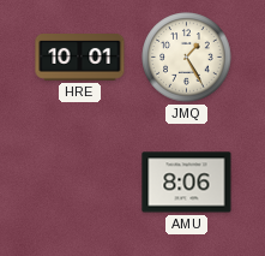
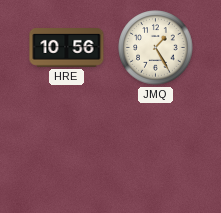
HRE: 10:01 -> 10:56 (67, 48)
AMU: 8:06 -> none (187, 183)
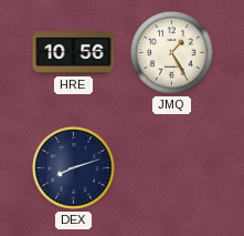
DEX: none -> 8:12 (74, 168)
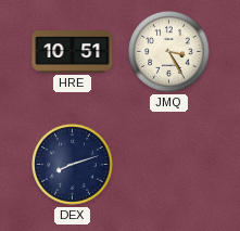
HRE: 10:56 -> 10:51 (73, 52)
JMQ: 1:25 -> 3:25 (169, 52)
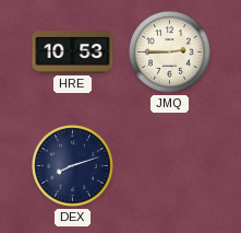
HRE: 10:51 -> 10:53 (73, 53)
JMQ: 3:25 -> 2:45 (170, 53)
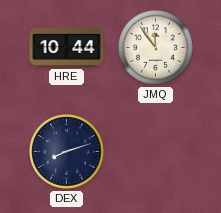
HRE: 10:53 -> 10:44 (67, 48)
JMQ: 2:45 -> 11:54 (156, 48)
